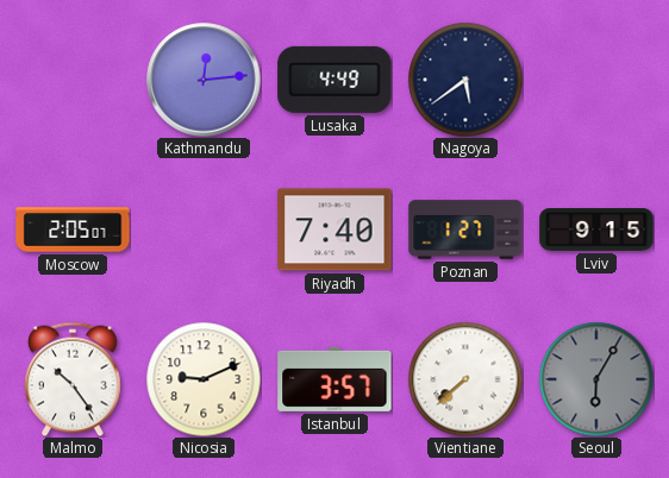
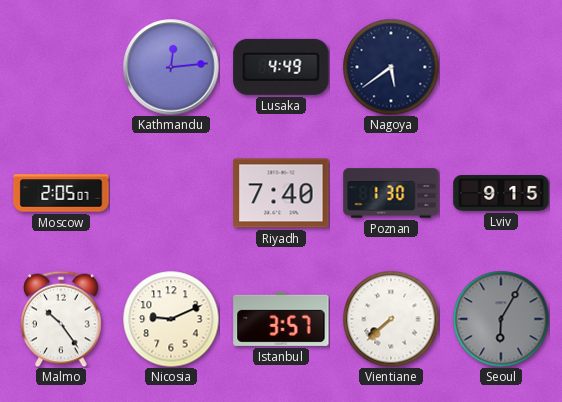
Poznan: 1:27 -> 1:30 (391, 193)
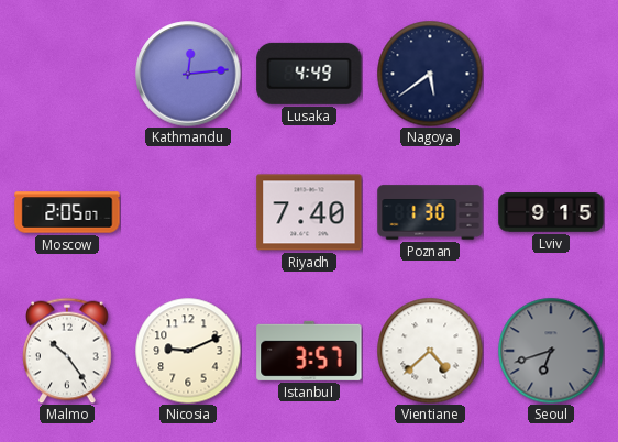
Vientiane: 7:38 -> 4:38 (430, 351)
Seoul: 6:05 -> 6:42 (551, 351)
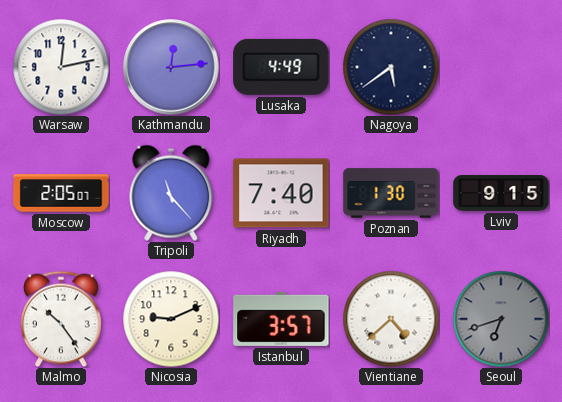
Warsaw: none -> 12:13 (61, 67)
Tripoli: none -> 11:23 (171, 193)
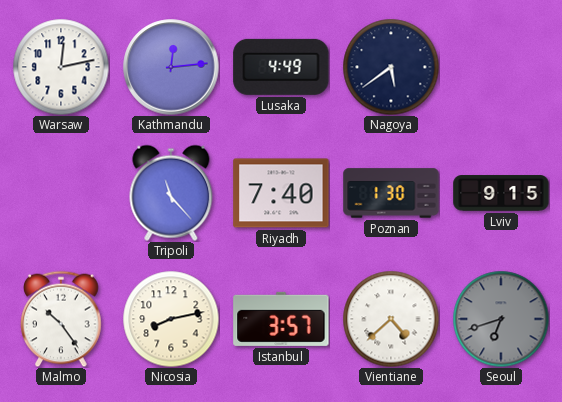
Moscow: 2:05 -> none (61, 193)
Nicosia: 9:11 -> 8:13 (171, 319)
